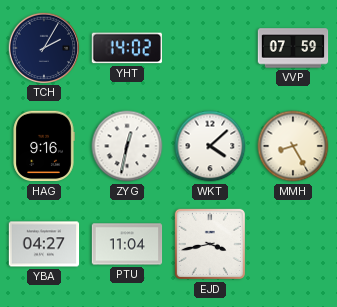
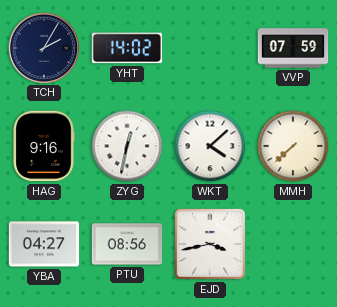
MMH: 8:25 -> 7:38 (293, 146)
PTU: 11:04 -> 08:56 (127, 244)
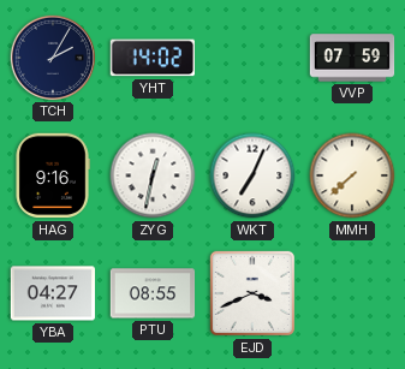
WKT: 4:08 -> 7:04 (252, 175)
PTU: 08:56 -> 08:55 (153, 293)
EJD: 3:43 -> 3:41 (252, 293)
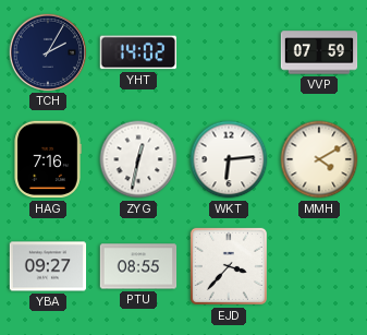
HAG: 9:16 -> 7:16 (48, 159)
WKT: 7:04 -> 6:14 (229, 159)
MMH: 7:38 -> 4:10 (319, 159)
YBA: 04:27 -> 09:27 (48, 266)
EJD: 3:41 -> 3:37 (229, 266)
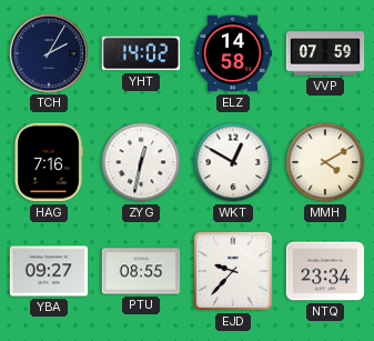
ELZ: none -> 14:58 (233, 53)
WKT: 6:14 -> 12:50 (233, 162)
EJD: 3:37 -> 9:37 (233, 271)
NTQ: none -> 23:34 (325, 271)
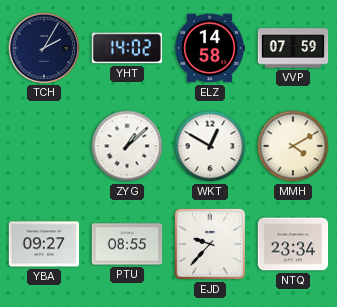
HAG: 7:16 -> none (49, 162)
ZYG: 12:32 -> 1:08 (127, 146)
